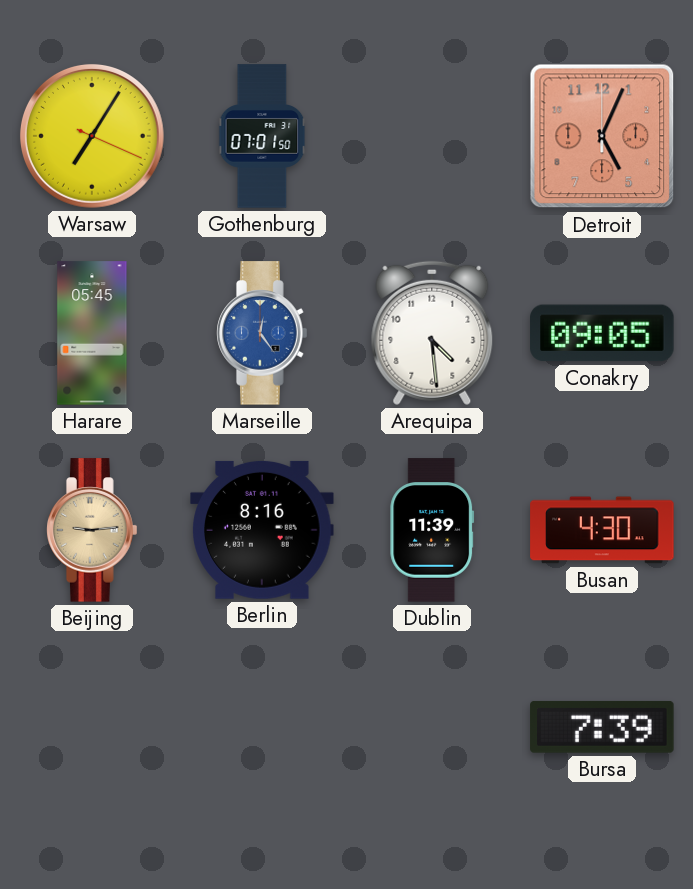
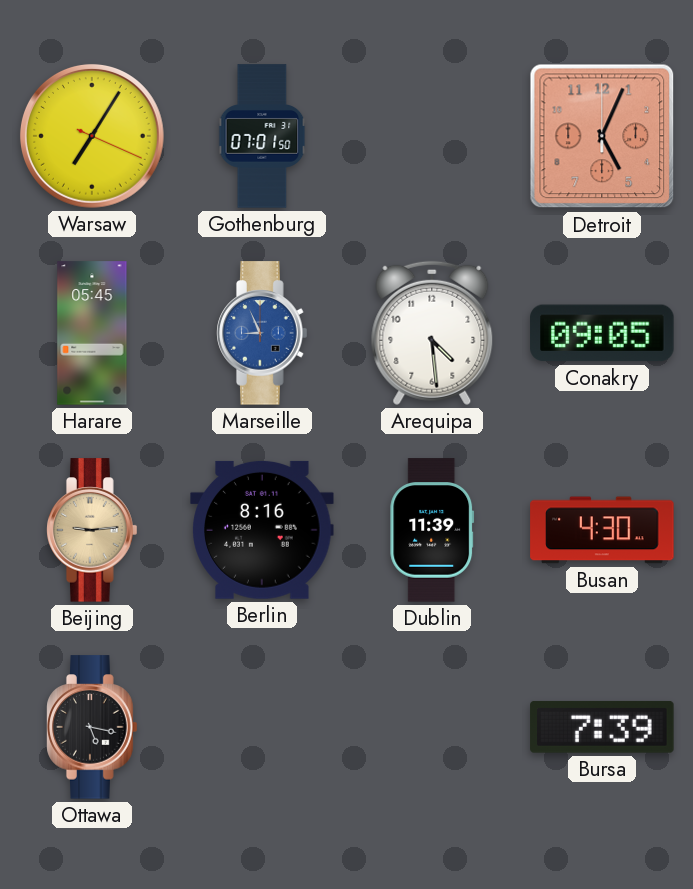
Marseille: 12:24 -> 8:56 (262, 333)
Ottawa: none -> 5:17 (92, 727)
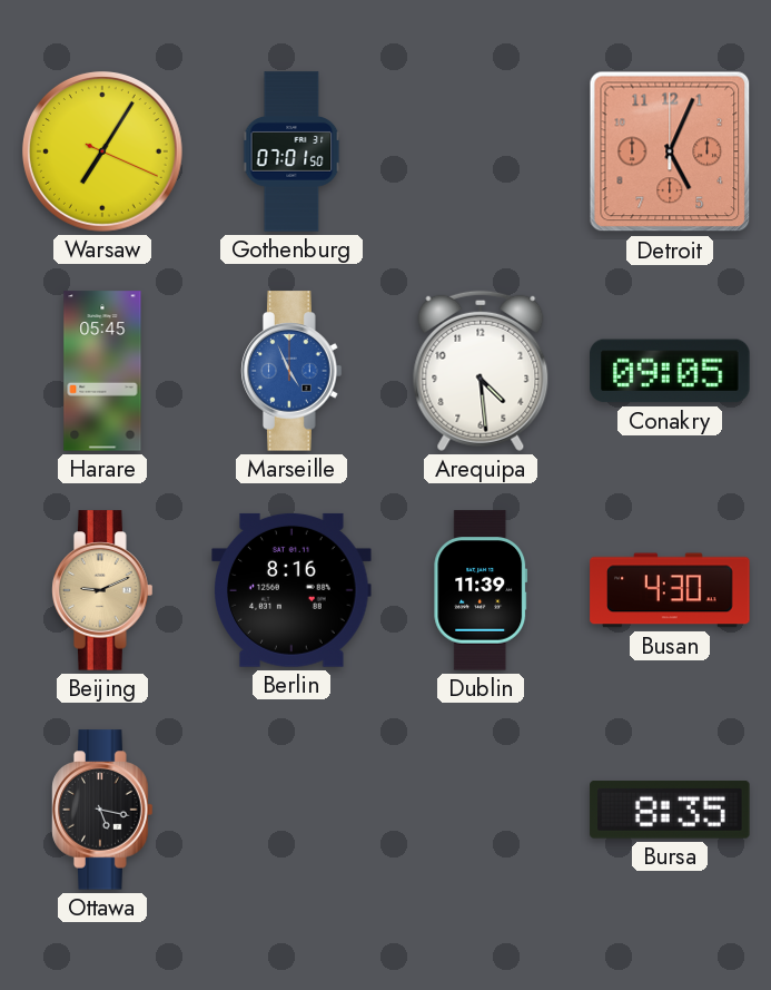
Marseille: 8:56 -> 4:56 (291, 371)
Beijing: 9:14 -> 9:11 (102, 590)
Bursa: 7:39 -> 8:35 (670, 810)
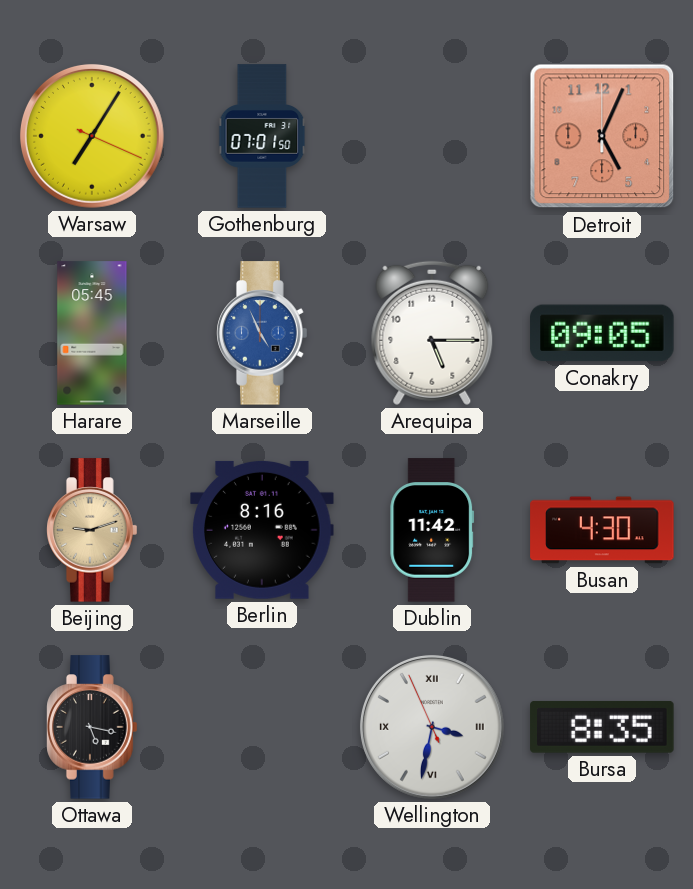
Arequipa: 4:29 -> 5:15 (432, 333)
Beijing: 9:11 -> 9:12 (92, 530)
Dublin: 11:39 -> 11:42 (432, 530)
Wellington: none -> 3:31 (432, 727)
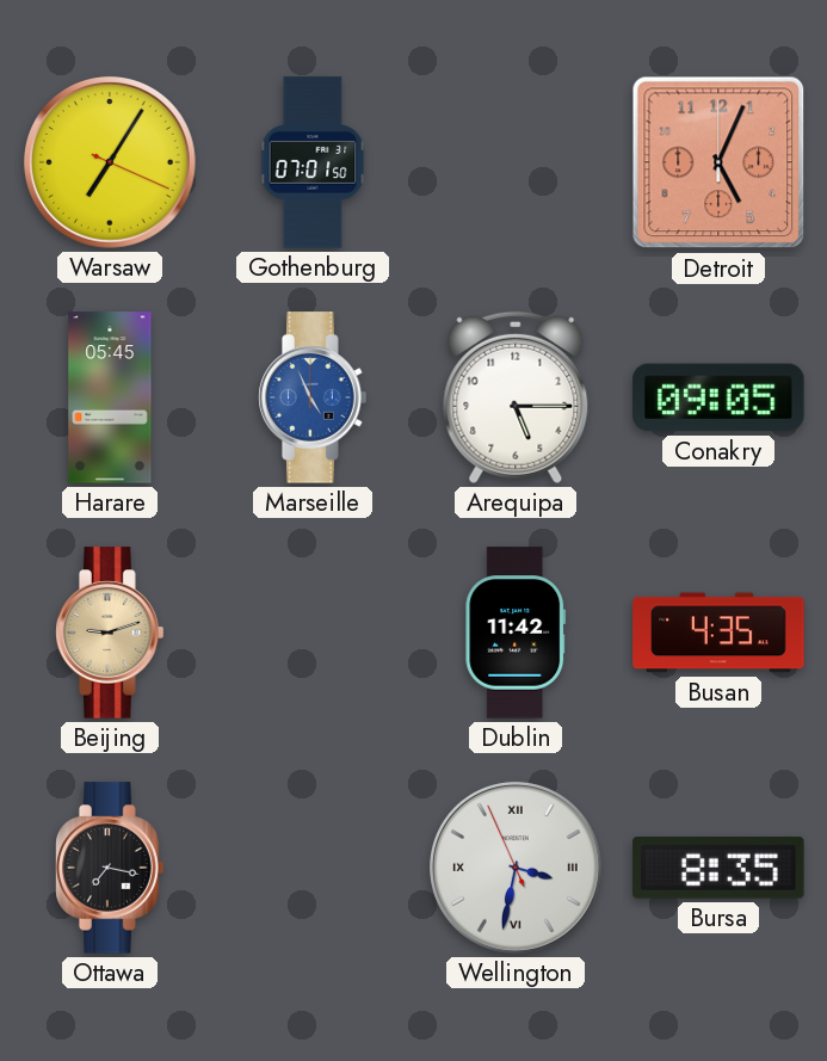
Berlin: 8:16 -> none (262, 530)
Busan: 4:30 -> 4:35 (718, 633)
Ottawa: 5:17 -> 7:17 (110, 868)
